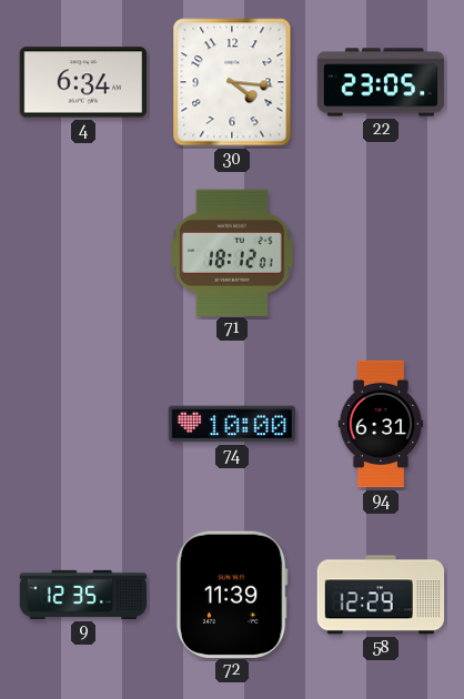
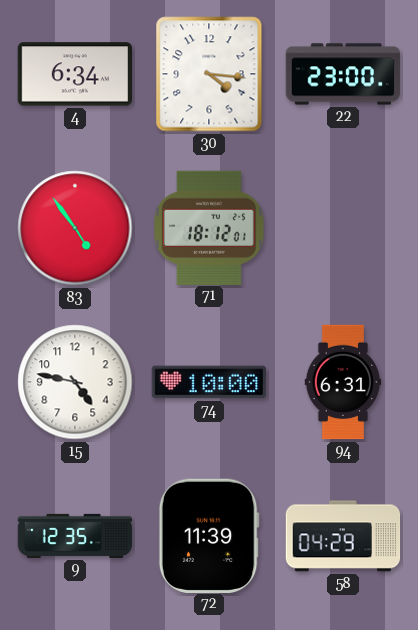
22: 23:05 -> 23:00 (343, 74)
83: none -> 4:54 (75, 228)
15: none -> 4:47 (75, 382)
58: 12:29 -> 04:29 (343, 536)
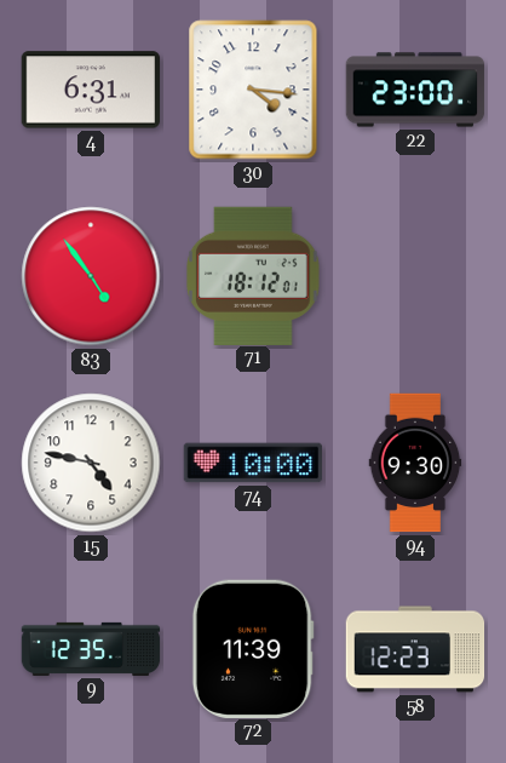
4: 6:34 -> 6:31 (91, 90)
94: 6:31 -> 9:30 (415, 463)
58: 04:29 -> 12:23 (415, 649)
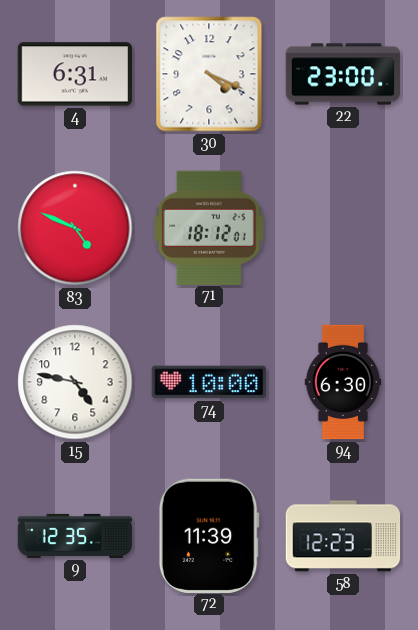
30: 4:16 -> 4:19 (209, 74)
83: 4:54 -> 4:49 (75, 228)
94: 9:30 -> 6:30 (343, 382)
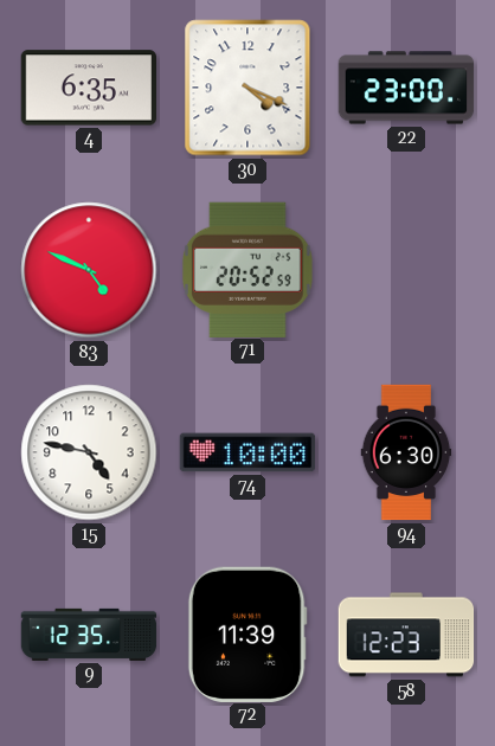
4: 6:31 -> 6:35 (89, 88)
71: 18:12 -> 20:52 (249, 269)
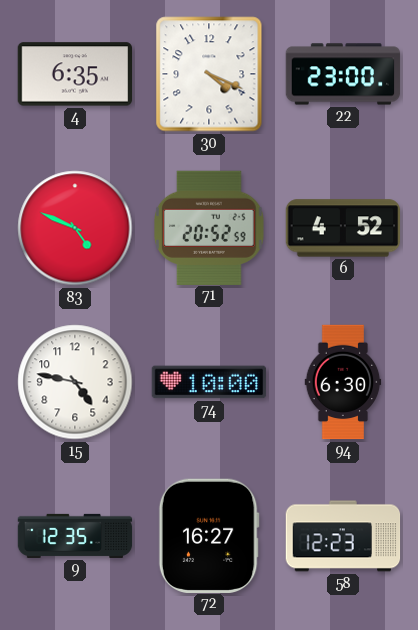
6: none -> 4:52 (343, 228)
72: 11:39 -> 16:27 (209, 535)
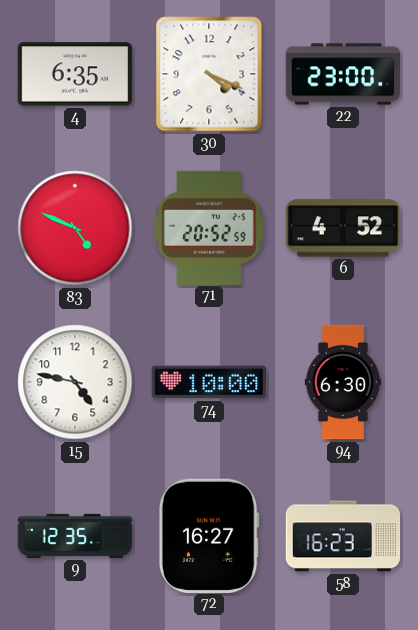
58: 12:23 -> 16:23 (343, 536)
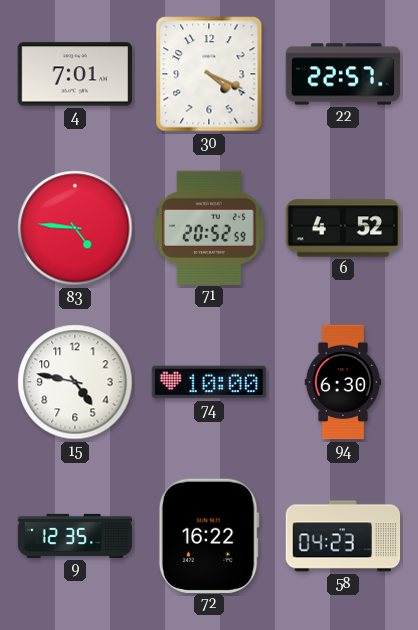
4: 6:35 -> 7:01 (75, 74)
22: 23:00 -> 22:57 (343, 74)
83: 4:49 -> 4:46 (75, 228)
72: 16:27 -> 16:22 (209, 535)
58: 16:23 -> 04:23 (343, 536)
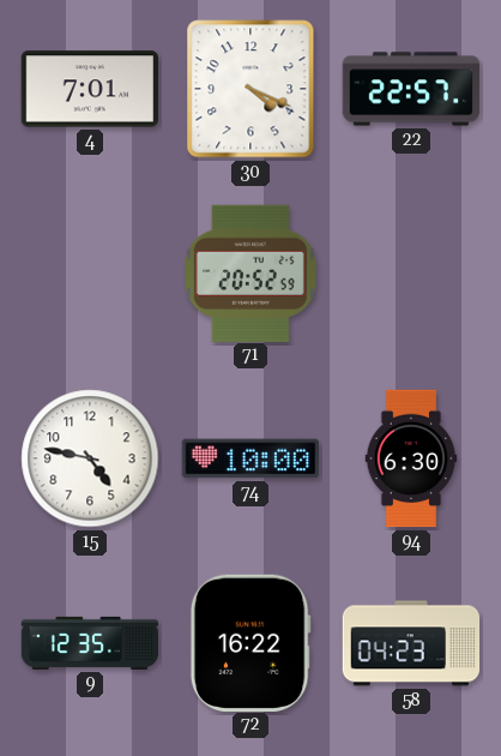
83: 4:46 -> none (75, 228)
6: 4:52 -> none (343, 228)
